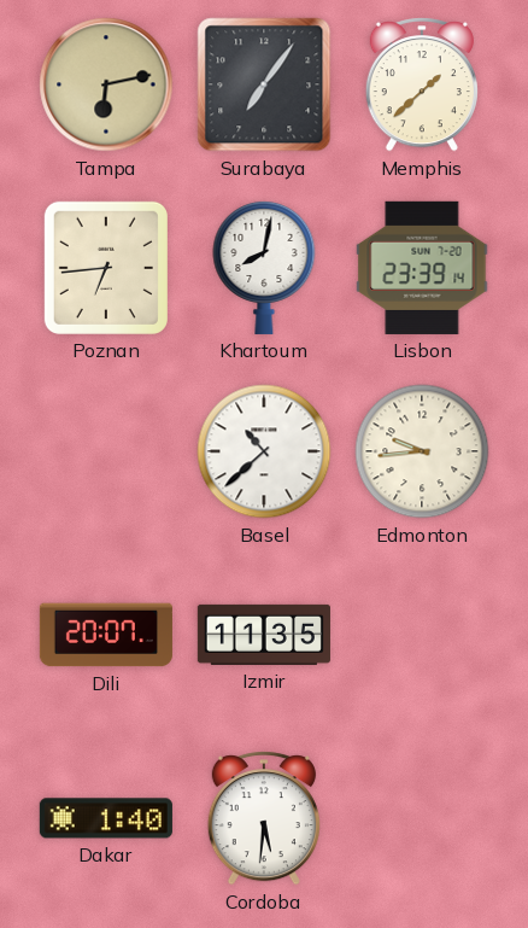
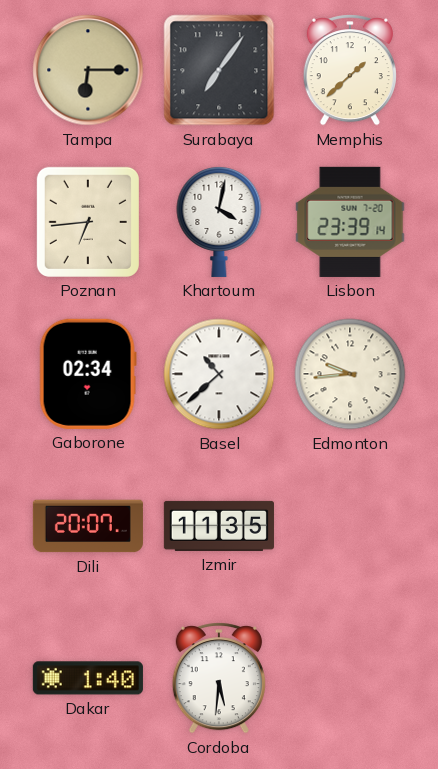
Tampa: 6:13 -> 6:15 (88, 70)
Khartoum: 8:02 -> 4:02 (219, 221)
Gaborone: none -> 02:34 (88, 374)
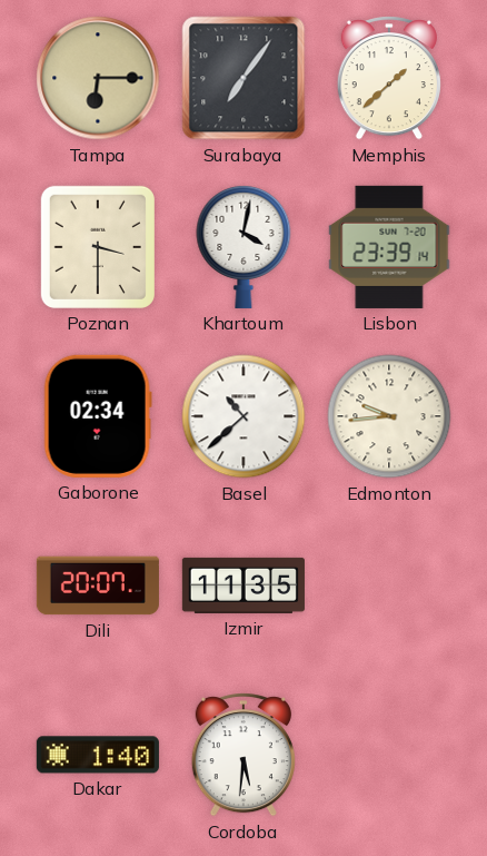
Poznan: 6:44 -> 3:30 (98, 247)
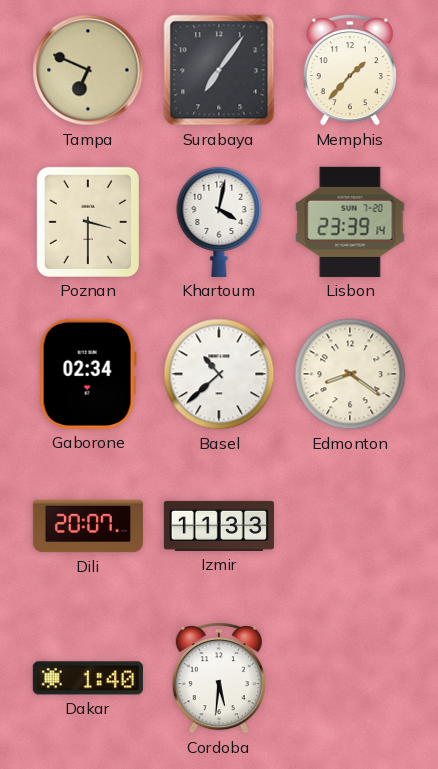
Tampa: 6:15 -> 6:49 (88, 70)
Memphis: 1:38 -> 1:37 (350, 70)
Edmonton: 9:44 -> 8:21 (350, 374)
Izmir: 11:35 -> 11:33 (219, 526)
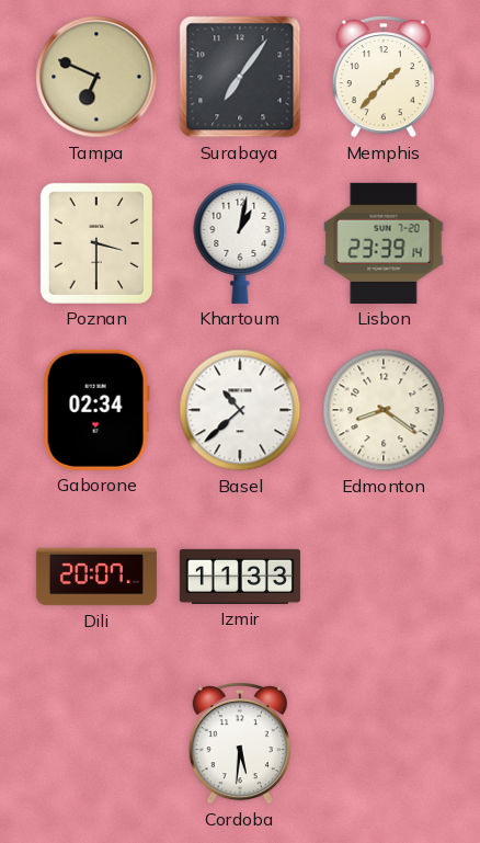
Khartoum: 4:02 -> 1:02 (240, 242)
Dakar: 1:40 -> none (88, 678)
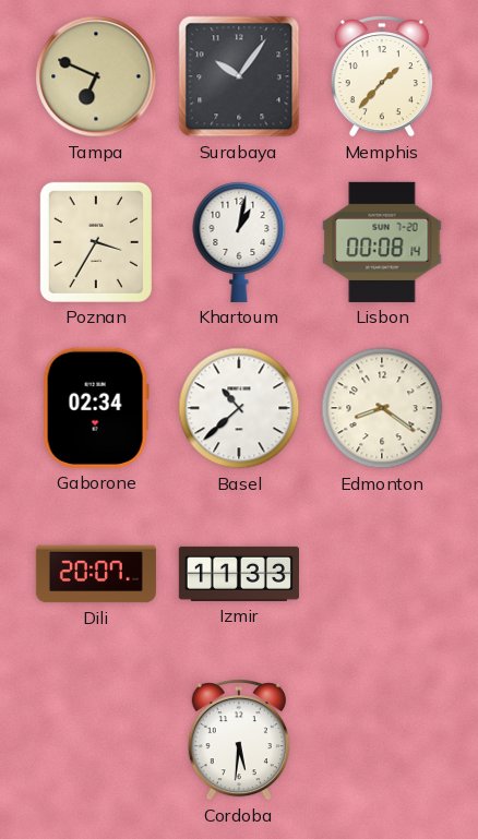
Surabaya: 7:06 -> 10:06 (239, 76)
Poznan: 3:30 -> 3:35 (96, 242)
Lisbon: 23:39 -> 00:08 (382, 242)
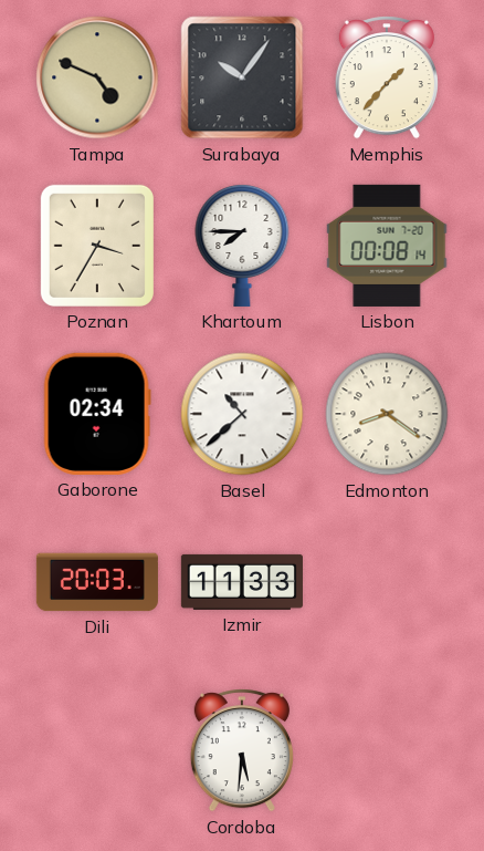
Tampa: 6:49 -> 4:49 (97, 77)
Khartoum: 1:02 -> 7:45 (242, 245)
Dili: 20:07 -> 20:03 (97, 582)
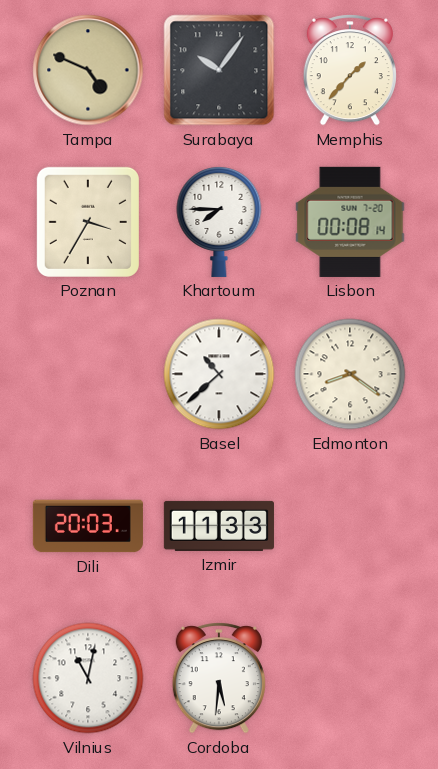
Gaborone: 02:34 -> none (97, 414)
Vilnius: none -> 11:02 (88, 678)
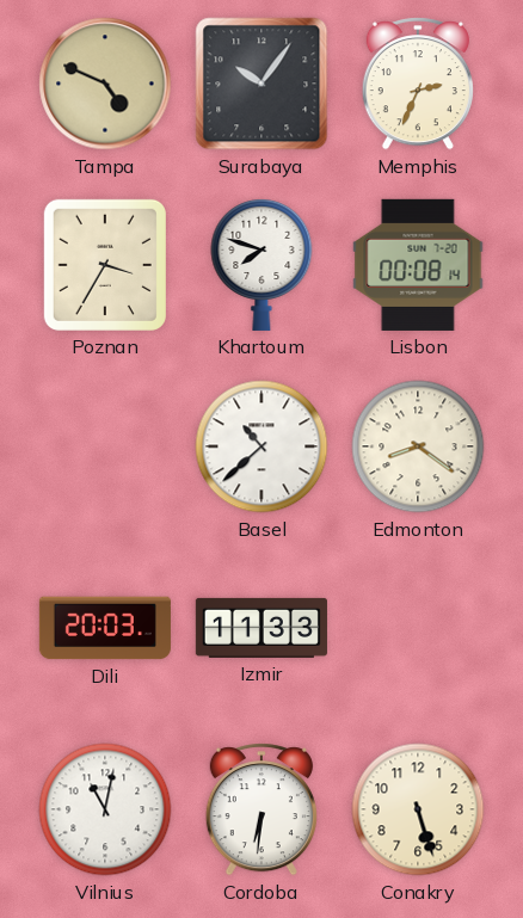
Memphis: 1:37 -> 2:34 (418, 84)
Khartoum: 7:45 -> 7:48 (261, 264)
Cordoba: 5:31 -> 6:31 (261, 809)
Conakry: none -> 5:27 (418, 809)
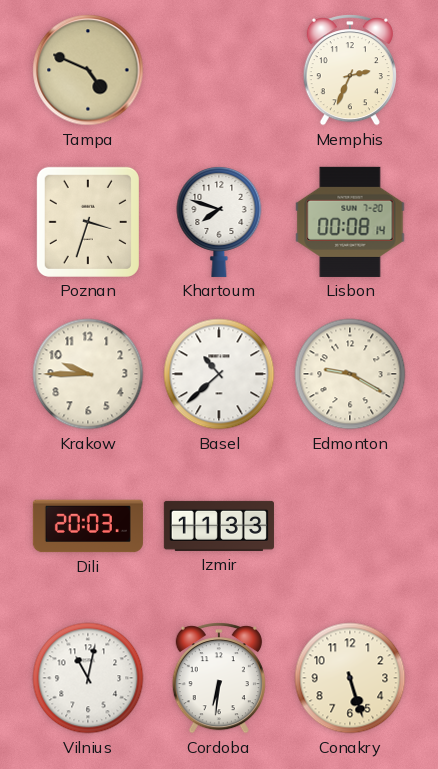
Surabaya: 10:06 -> none (261, 84)
Poznan: 3:35 -> 3:33 (88, 222)
Krakow: none -> 9:45 (88, 374)
Edmonton: 8:21 -> 9:20 (350, 374)
